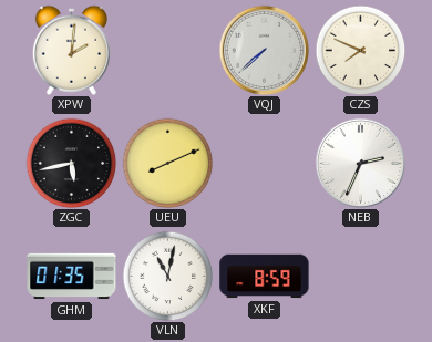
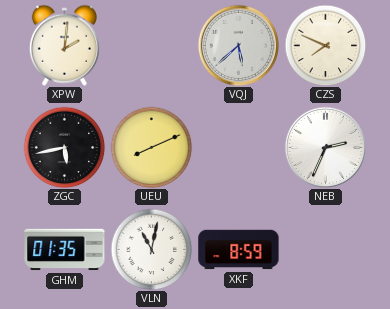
VQJ: 7:38 -> 5:38 (238, 45)
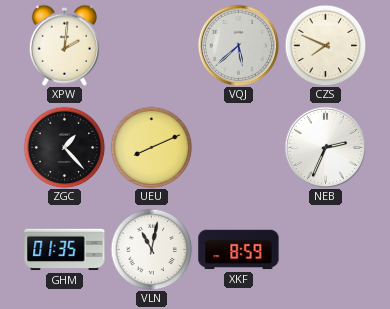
ZGC: 5:43 -> 1:23 (64, 147)
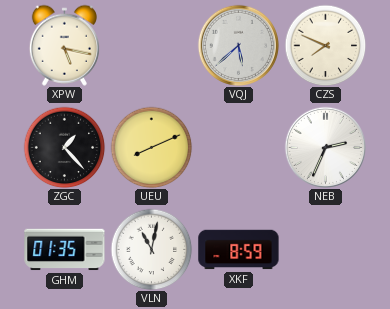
XPW: 2:01 -> 5:17 (64, 45)
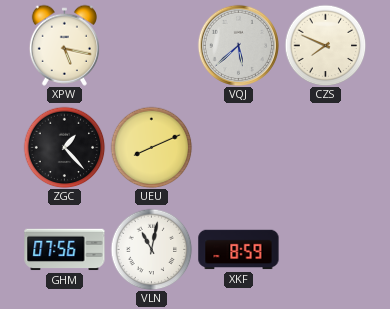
NEB: 2:34 -> none (325, 147)
GHM: 01:35 -> 07:56 (65, 250)
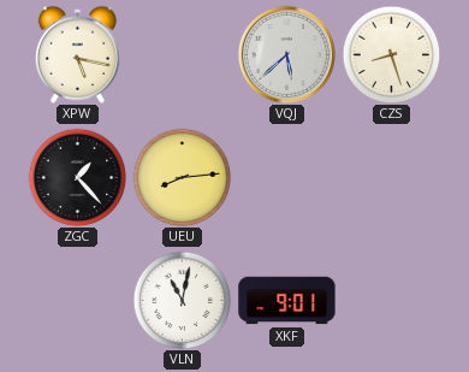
CZS: 7:49 -> 8:27 (391, 54)
UEU: 8:11 -> 8:14 (182, 177)
GHM: 07:56 -> none (65, 250)
XKF: 8:59 -> 9:01 (287, 301)
